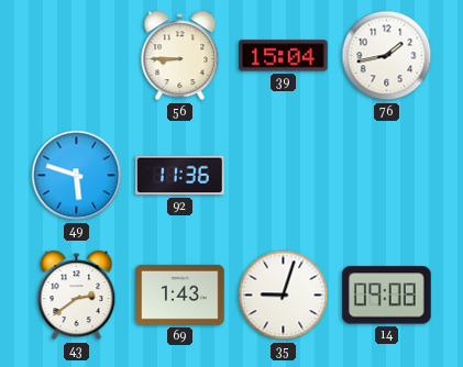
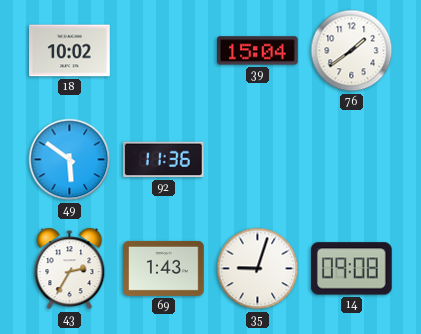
18: none -> 10:02 (70, 51)
56: 8:45 -> none (180, 56)
76: 1:43 -> 1:39 (352, 51)
49: 5:48 -> 5:51 (70, 160)
43: 2:39 -> 2:35 (70, 269)
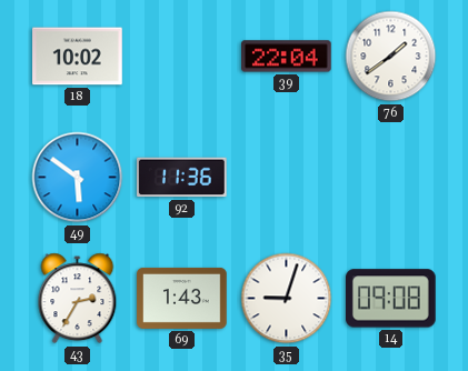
39: 15:04 -> 22:04 (287, 57)
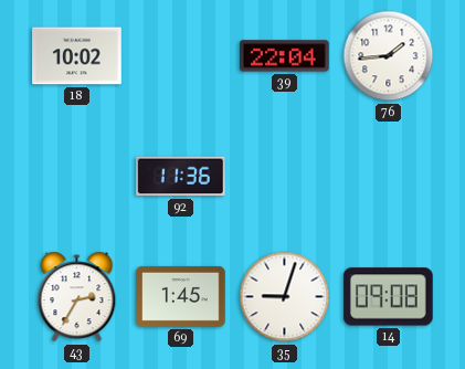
76: 1:39 -> 1:44 (389, 56)
49: 5:51 -> none (78, 178)
69: 1:43 -> 1:45 (181, 296)
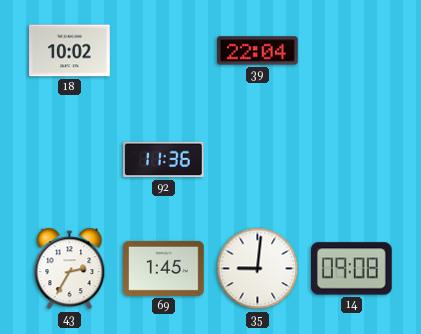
76: 1:44 -> none (389, 56)
35: 9:03 -> 9:01 (258, 269)
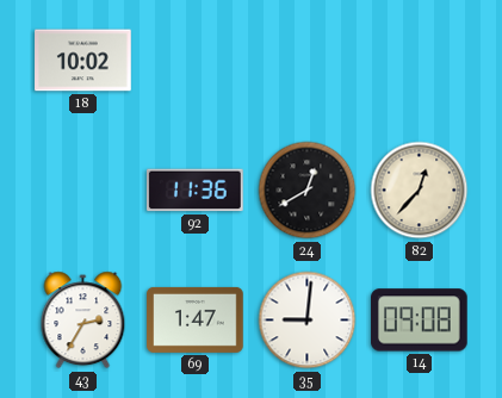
39: 22:04 -> none (258, 51)
24: none -> 12:40 (308, 191)
82: none -> 12:37 (420, 191)
69: 1:45 -> 1:47 (196, 319)
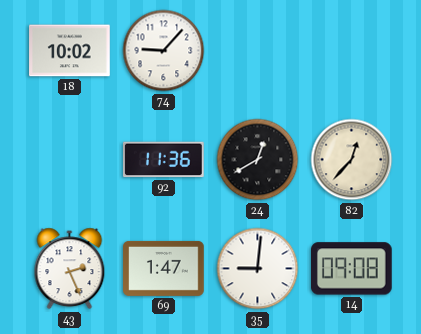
74: none -> 9:07 (164, 51)
43: 2:35 -> 2:26 (70, 269)
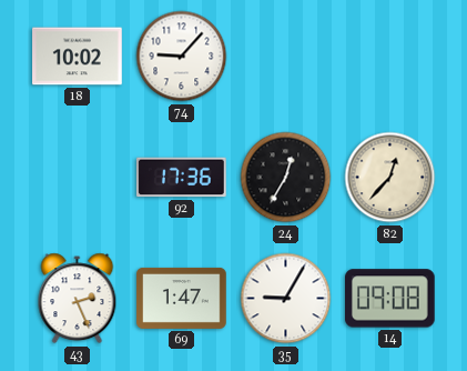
92: 11:36 -> 17:36 (182, 178)
24: 12:40 -> 12:35 (286, 178)
35: 9:01 -> 9:05 (286, 299)
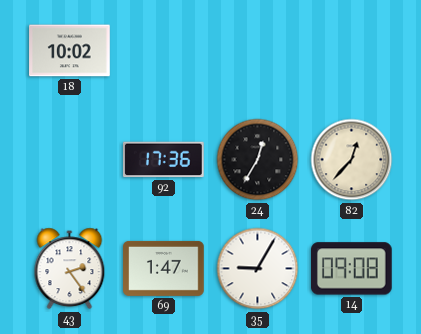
74: 9:07 -> none (182, 57)
43: 2:26 -> 2:24 (70, 269)
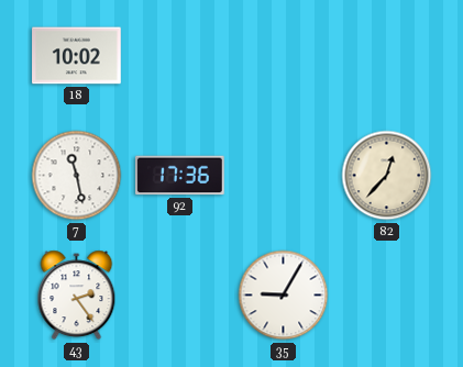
7: none -> 11:28 (77, 176)
24: 12:35 -> none (258, 160)
69: 1:47 -> none (164, 268)
14: 09:08 -> none (352, 269)
